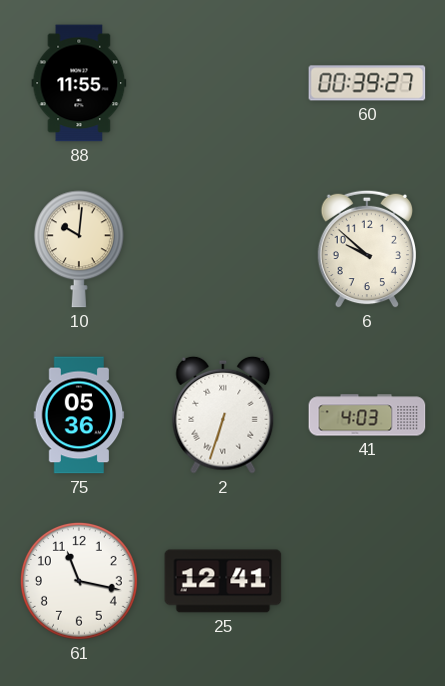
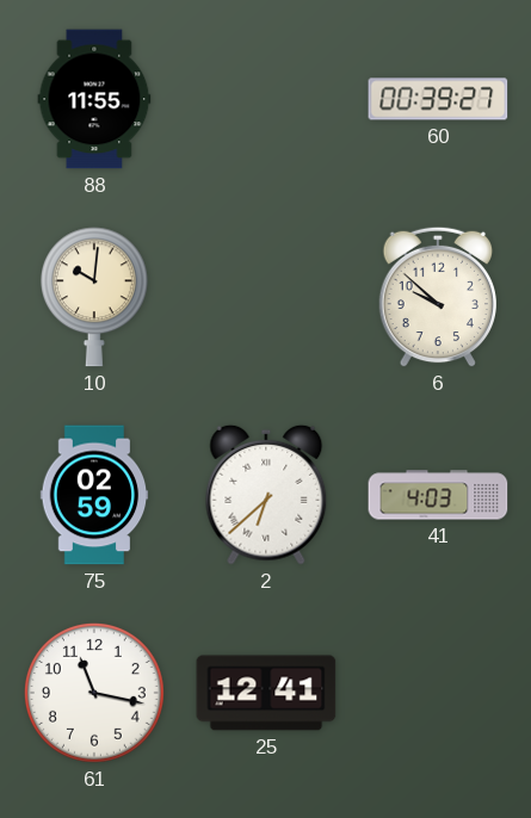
75: 05:36 -> 02:59 (94, 495)
2: 6:33 -> 6:38 (266, 495)
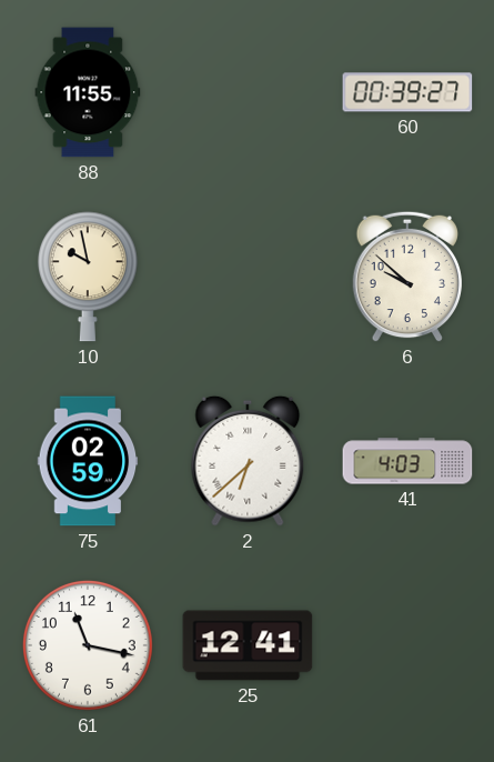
10: 10:01 -> 9:58 (88, 277)
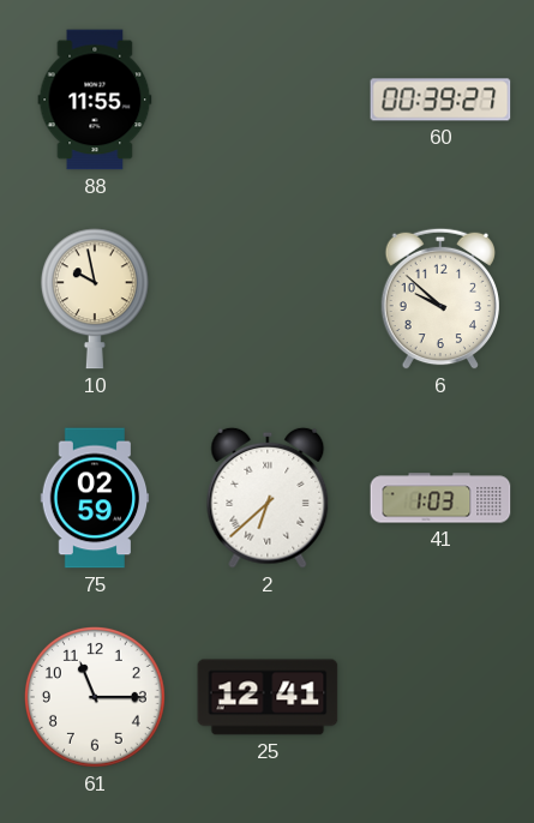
41: 4:03 -> 1:03 (440, 498)
61: 11:17 -> 11:15 (95, 697)
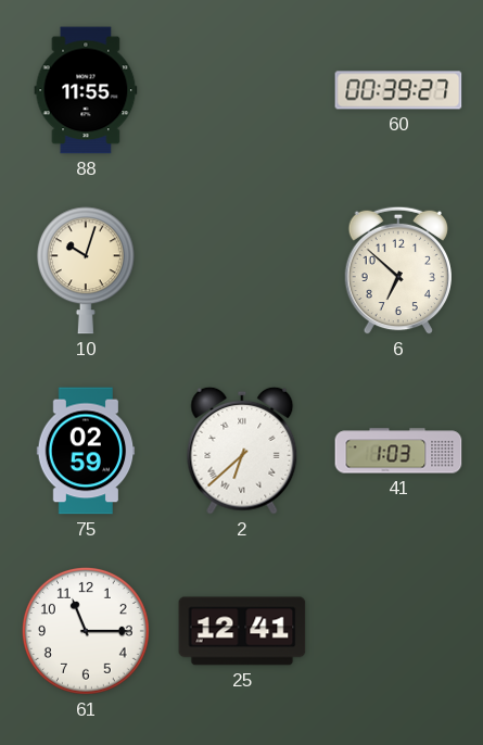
10: 9:58 -> 10:03 (86, 270)
6: 9:52 -> 6:52 (397, 270)
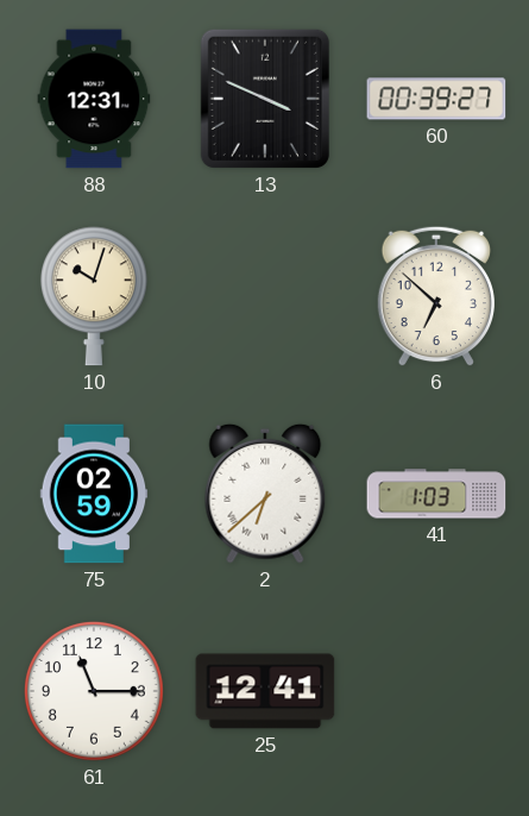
88: 11:55 -> 12:31 (94, 99)
13: none -> 3:49 (265, 99)
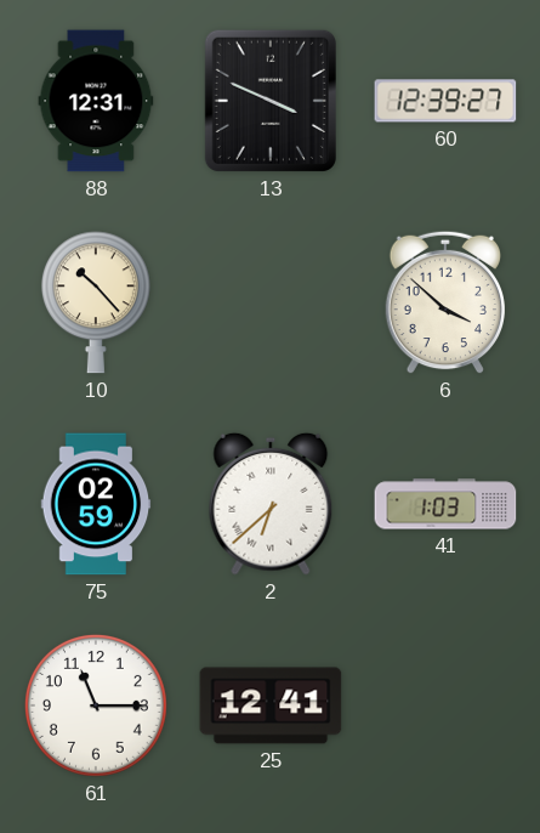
60: 00:39 -> 12:39 (445, 101)
10: 10:03 -> 10:23 (96, 302)
6: 6:52 -> 3:52 (444, 302)
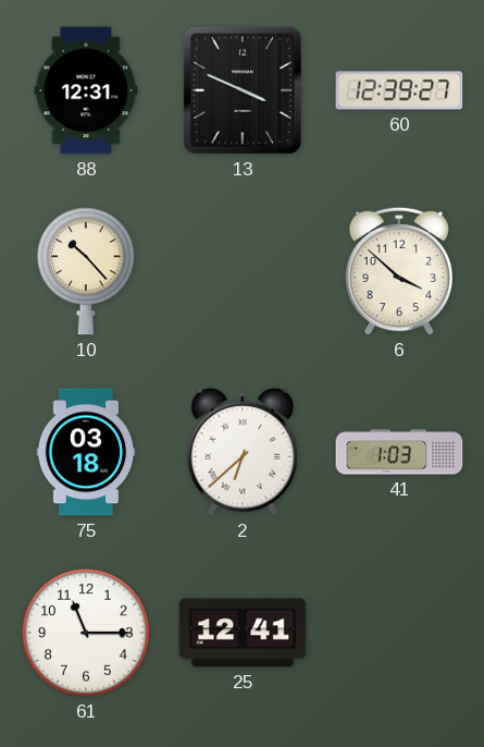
75: 02:59 -> 03:18 (86, 452)
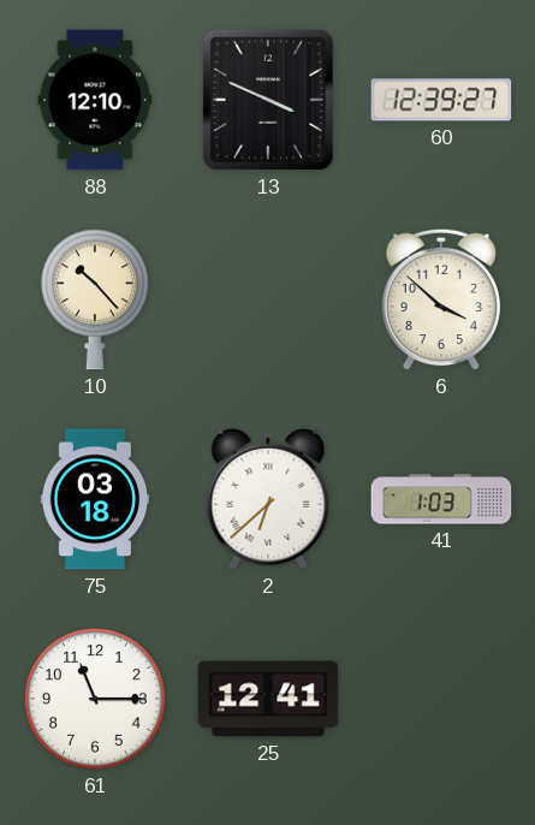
88: 12:31 -> 12:10 (95, 100)
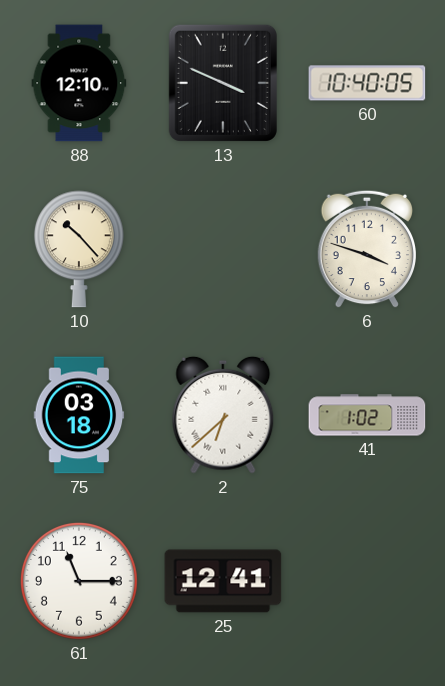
60: 12:39 -> 10:40 (367, 83)
6: 3:52 -> 3:48 (366, 249)
41: 1:03 -> 1:02 (367, 415)
